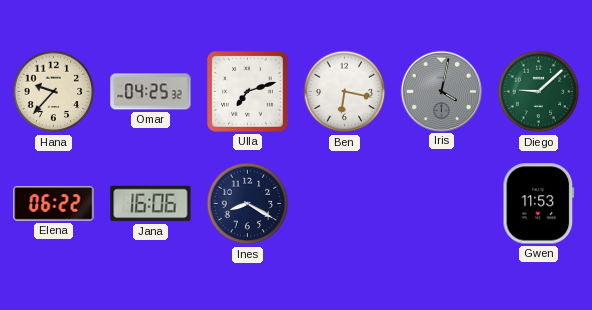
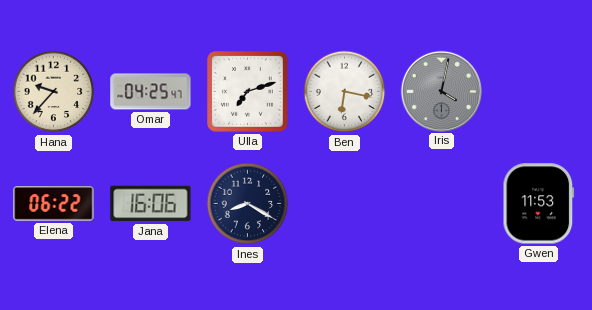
Omar: 04:25:32 -> 04:25:47 (151, 92)
Diego: 9:08 -> none (539, 92)
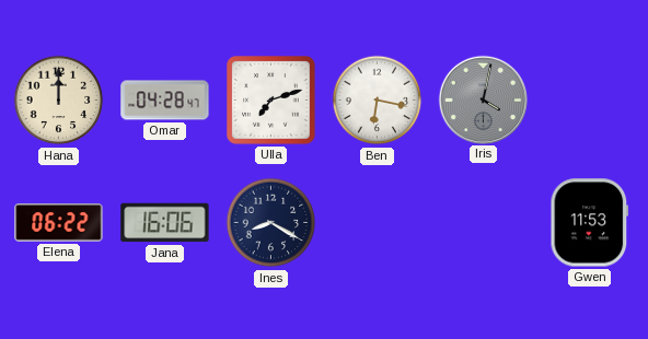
Hana: 9:37 -> 12:00 (59, 101)
Omar: 04:25 -> 04:28 (165, 101)
